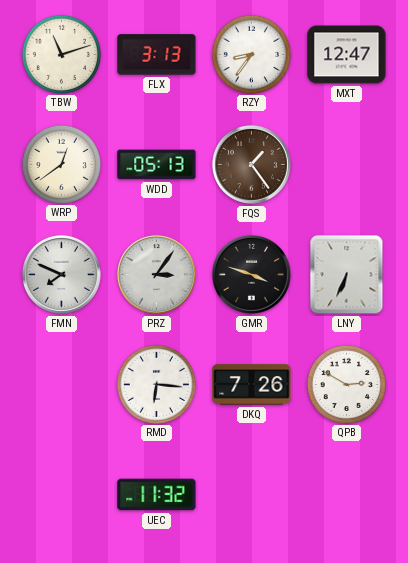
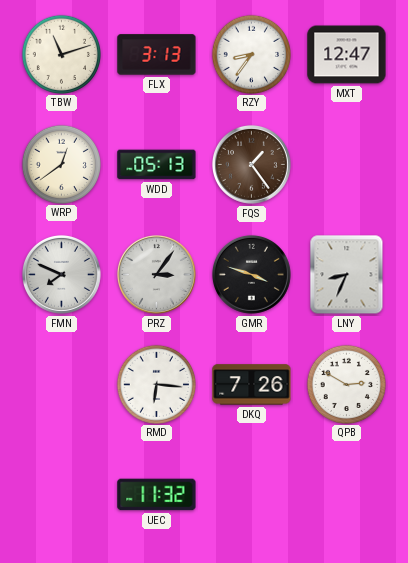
LNY: 6:34 -> 8:34 (347, 275)
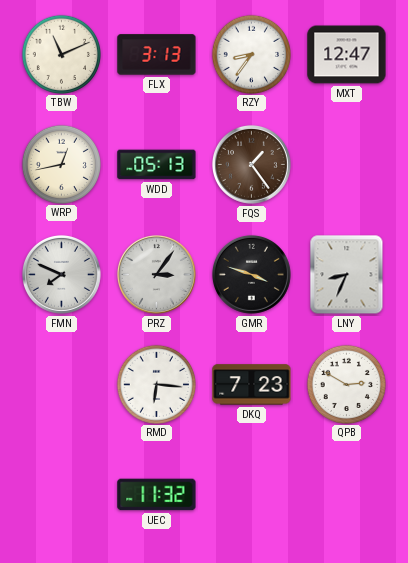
TBW: 11:12 -> 11:11 (61, 54)
WRP: 12:39 -> 12:43 (61, 164)
DKQ: 7:26 -> 7:23 (252, 385)
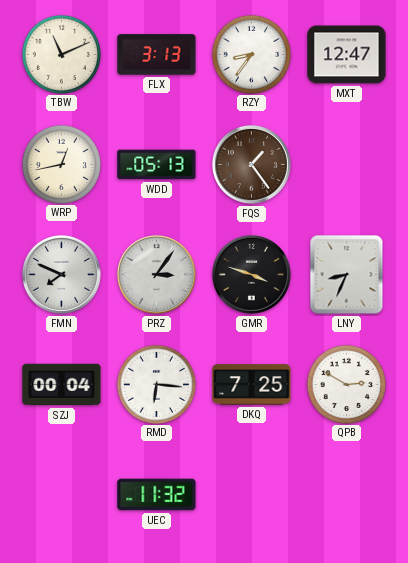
SZJ: none -> 00:04 (62, 385)
DKQ: 7:23 -> 7:25 (252, 385)
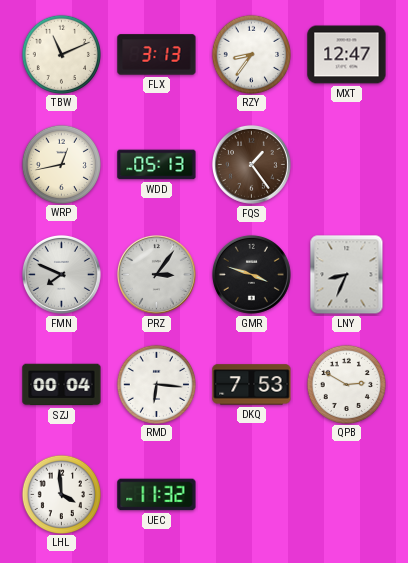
DKQ: 7:25 -> 7:53 (252, 385)
LHL: none -> 3:59 (61, 494)
